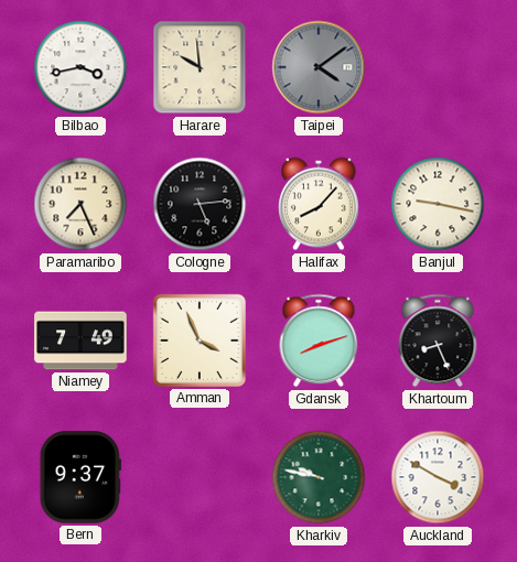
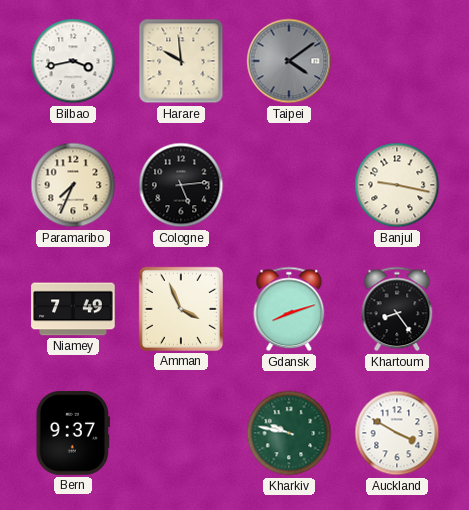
Paramaribo: 7:26 -> 7:34 (73, 185)
Halifax: 8:07 -> none (319, 204)
Khartoum: 8:26 -> 8:24 (397, 309)
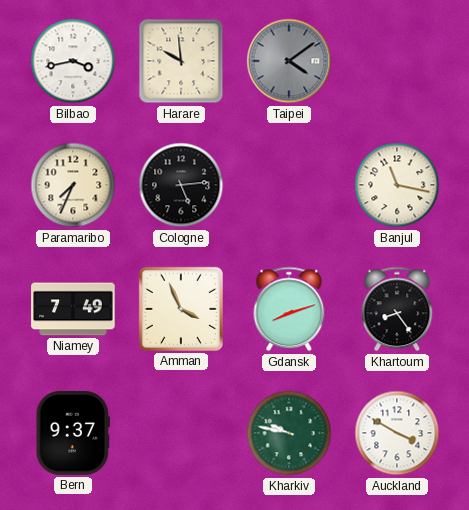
Banjul: 9:17 -> 11:17 (397, 185)
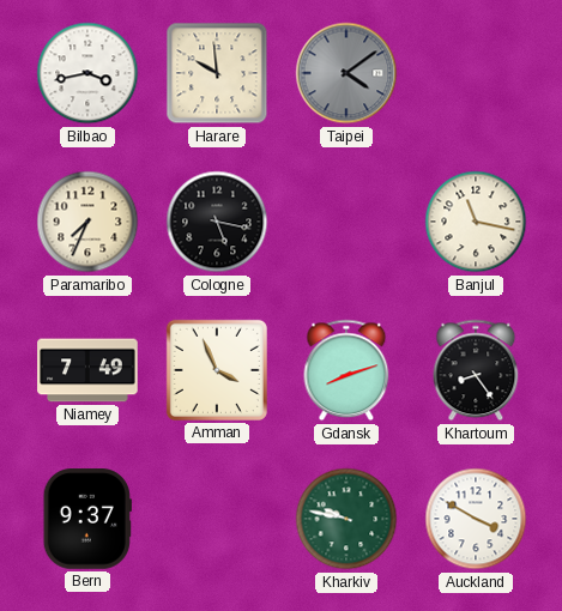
Cologne: 5:14 -> 5:17 (217, 222)
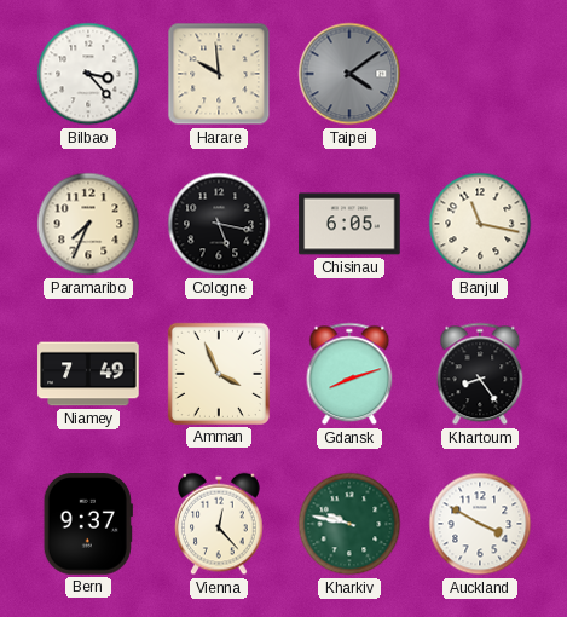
Bilbao: 3:43 -> 3:23 (88, 74)
Chisinau: none -> 6:05 (349, 224)
Vienna: none -> 12:23 (219, 524)
